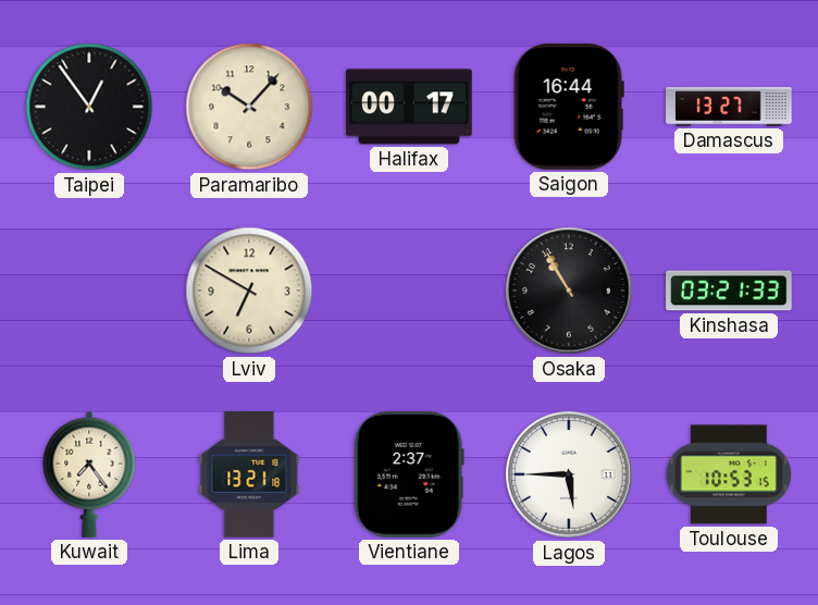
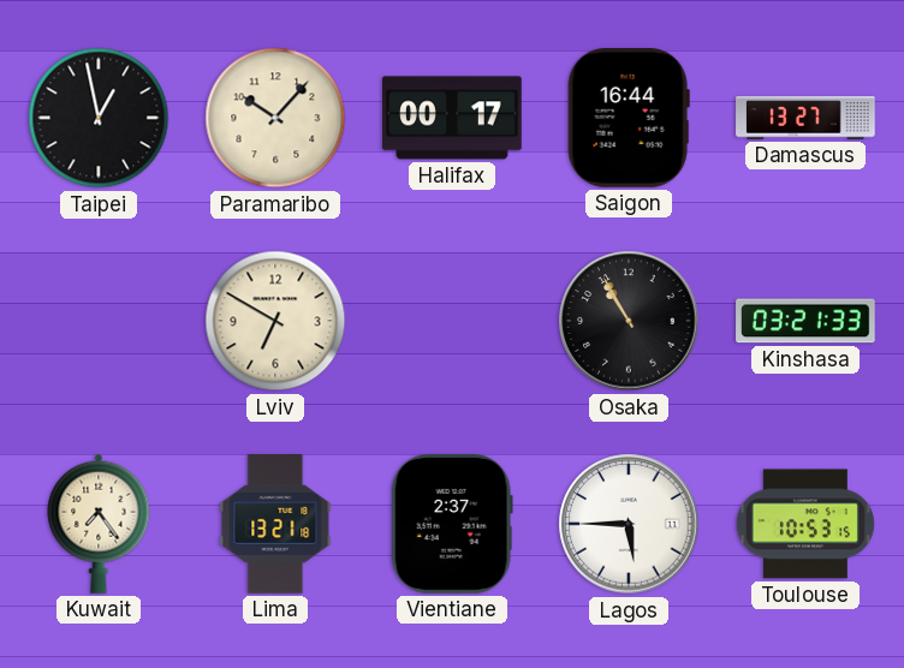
Taipei: 12:54 -> 12:58 (99, 118)
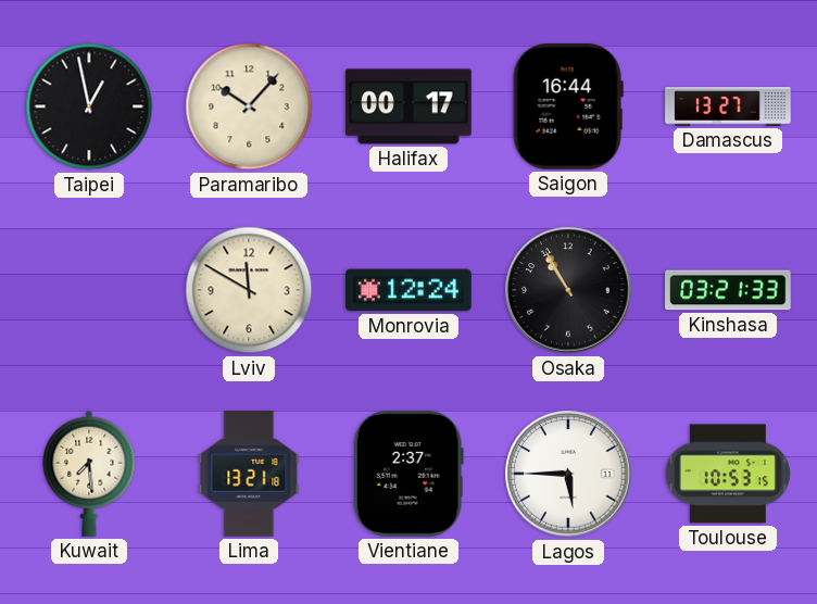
Lviv: 6:50 -> 11:50 (249, 290)
Monrovia: none -> 12:24 (409, 290)
Kuwait: 7:24 -> 7:29 (89, 474)
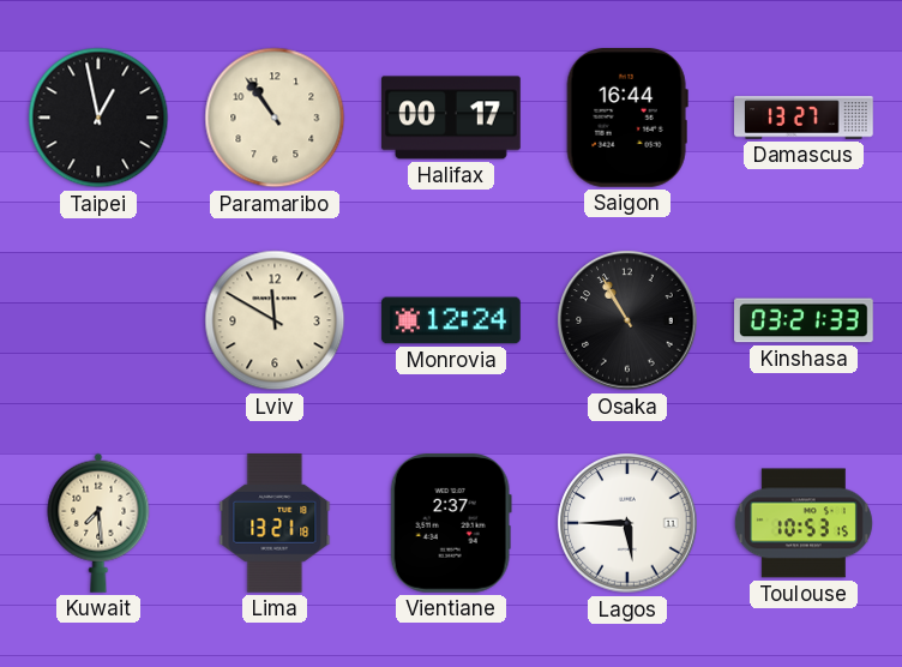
Paramaribo: 10:07 -> 10:54 (275, 118)
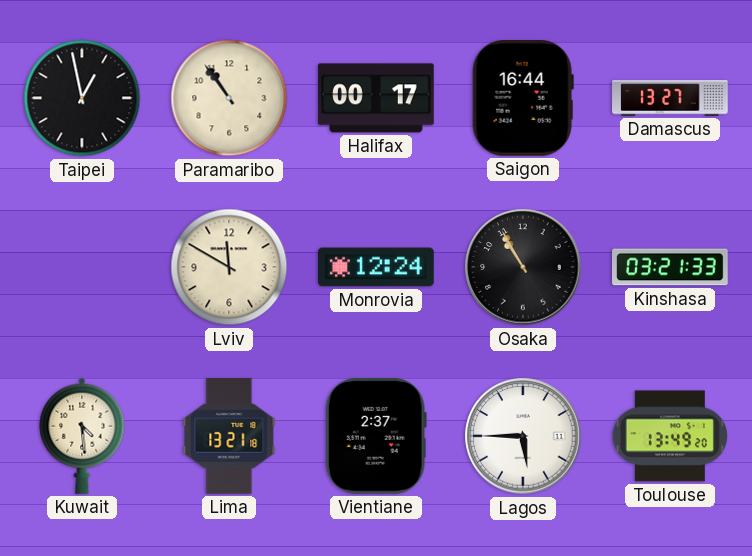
Kuwait: 7:29 -> 4:29 (82, 436)
Toulouse: 10:53 -> 13:49 (670, 436)
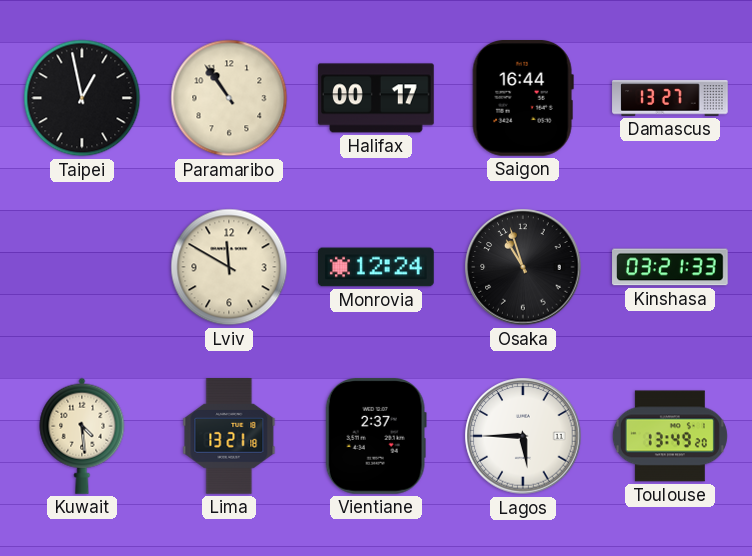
Osaka: 10:55 -> 10:57 (523, 267)
